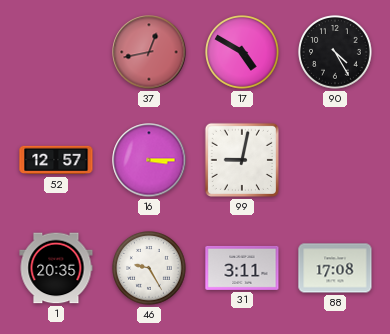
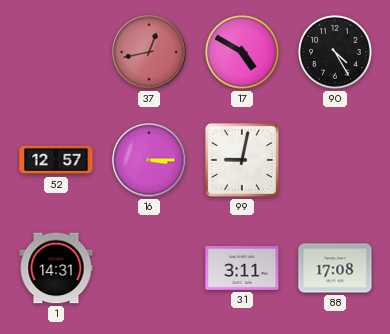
1: 20:35 -> 14:31 (56, 268)
46: 9:25 -> none (149, 268)
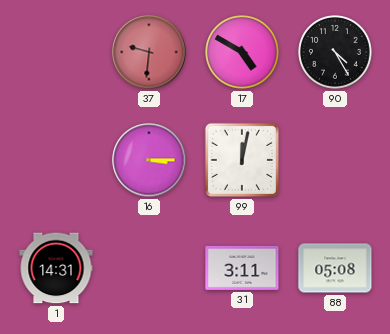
37: 12:43 -> 9:31 (149, 52)
52: 12:57 -> none (56, 160)
99: 9:02 -> 12:02 (242, 160)
88: 17:08 -> 05:08 (335, 268)
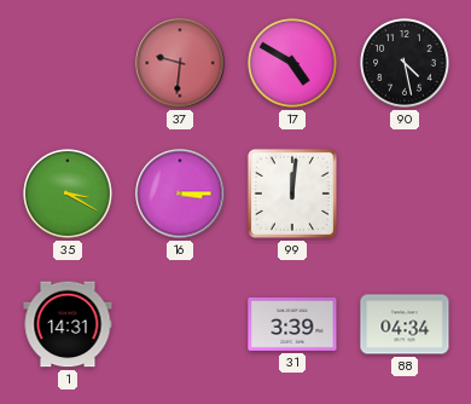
90: 4:25 -> 4:28 (405, 63)
35: none -> 3:20 (68, 194)
99: 12:02 -> 12:01 (292, 194)
31: 3:11 -> 3:39 (292, 324)
88: 05:08 -> 04:34 (405, 324)
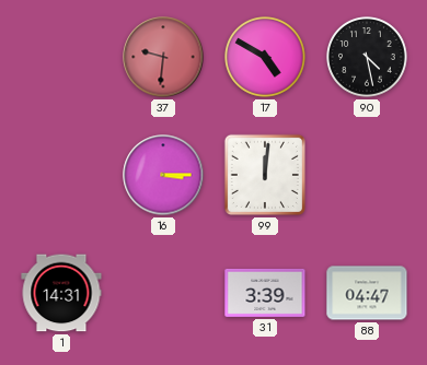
35: 3:20 -> none (68, 194)
88: 04:34 -> 04:47 (367, 293)
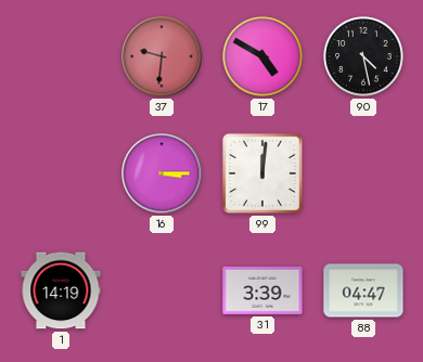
1: 14:31 -> 14:19 (61, 290)
